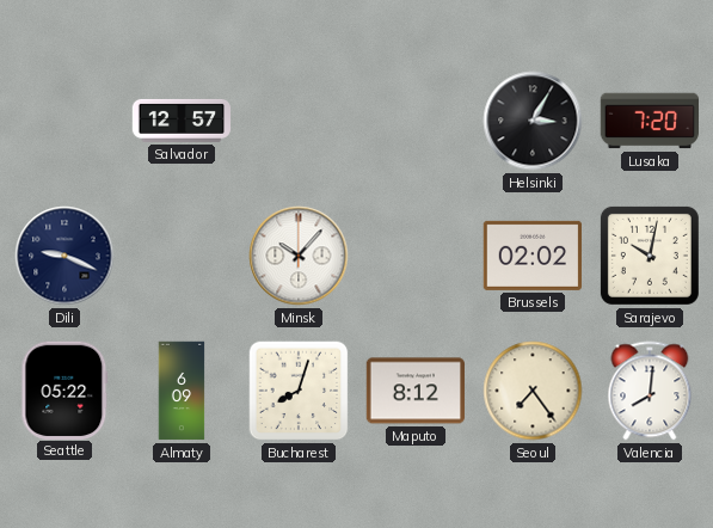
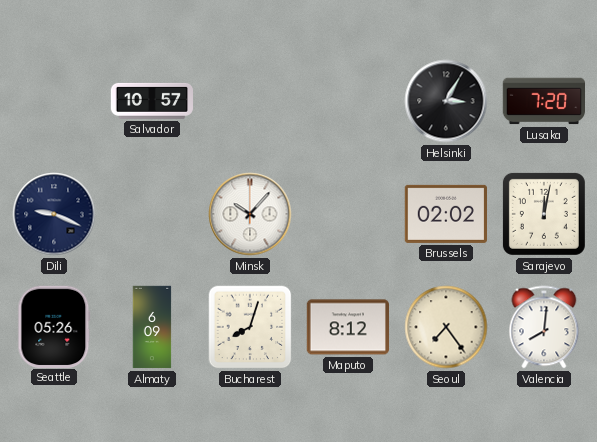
Salvador: 12:57 -> 10:57 (152, 101)
Sarajevo: 10:02 -> 12:02 (544, 214)
Seattle: 05:22 -> 05:26 (54, 326)
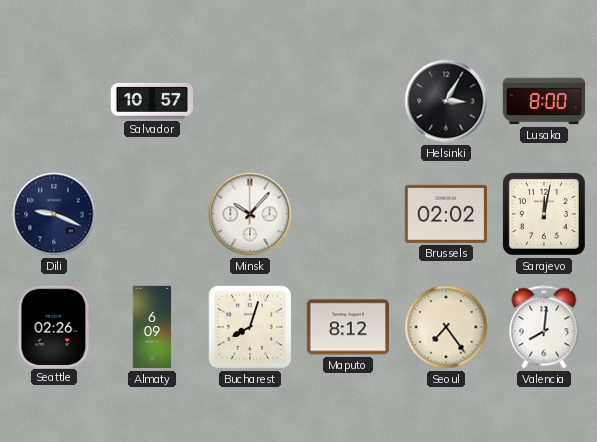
Lusaka: 7:20 -> 8:00 (543, 101)
Seattle: 05:26 -> 02:26 (54, 326)
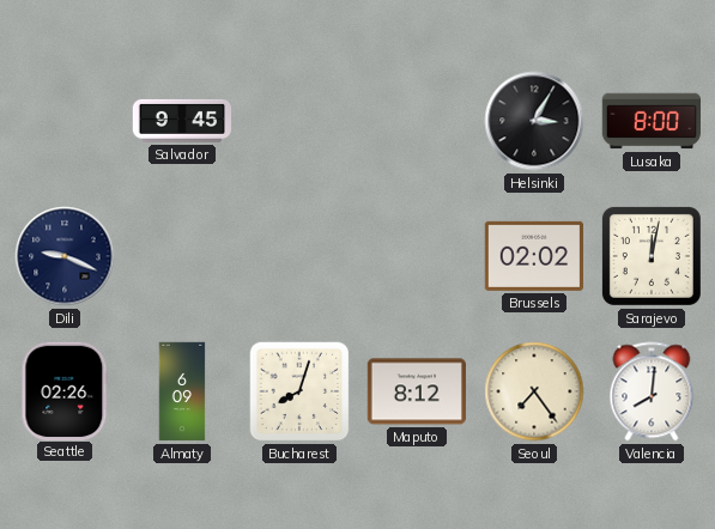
Salvador: 10:57 -> 9:45 (182, 121)
Minsk: 10:07 -> none (250, 214)
